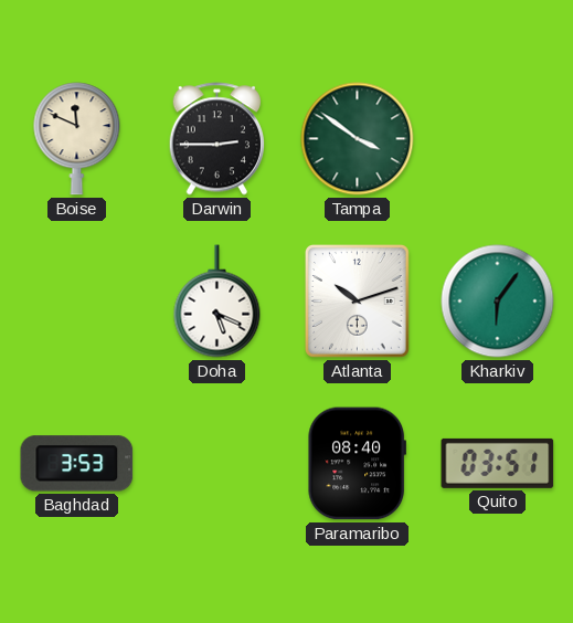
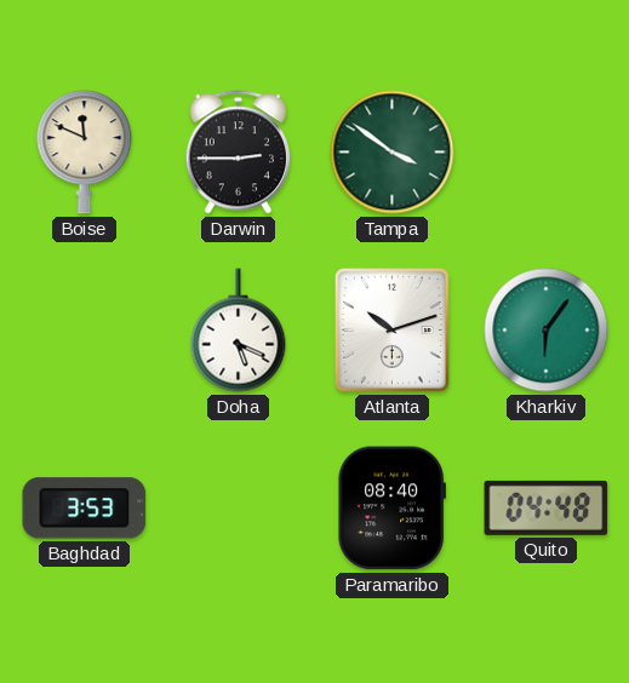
Quito: 03:51 -> 04:48 (547, 507)
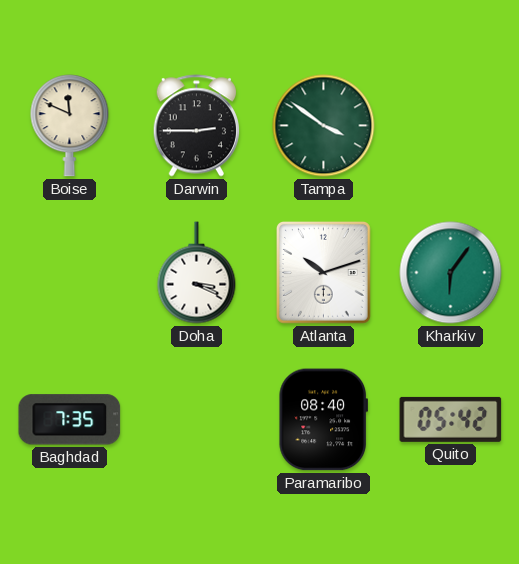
Doha: 5:19 -> 3:19 (197, 273)
Baghdad: 3:53 -> 7:35 (70, 420)
Quito: 04:48 -> 05:42 (451, 419)
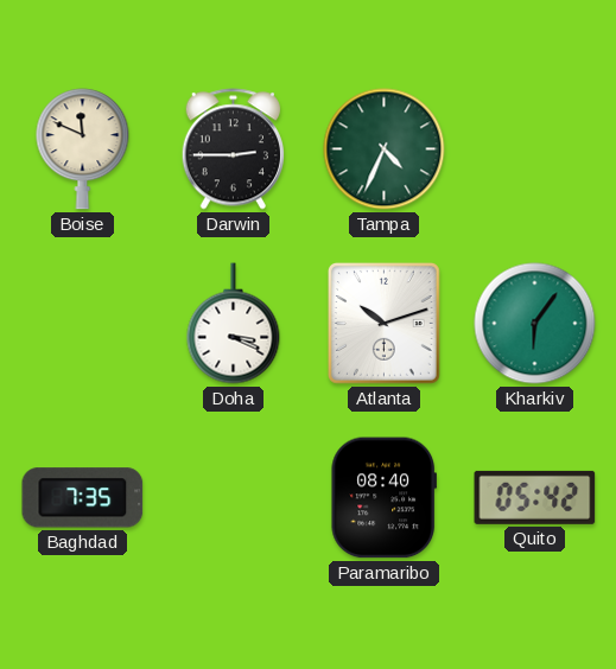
Tampa: 3:51 -> 4:34 (385, 149)
